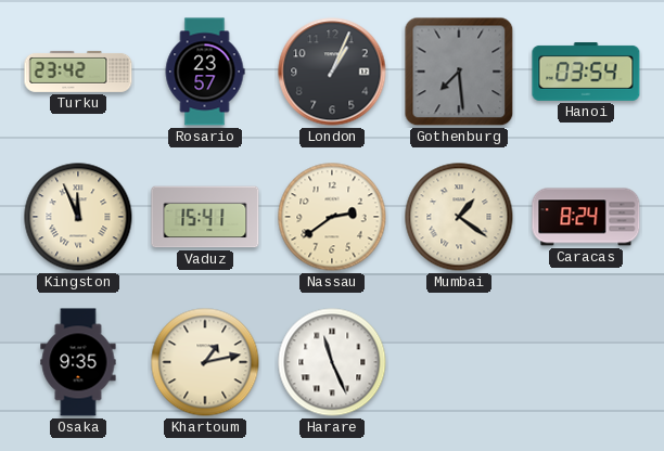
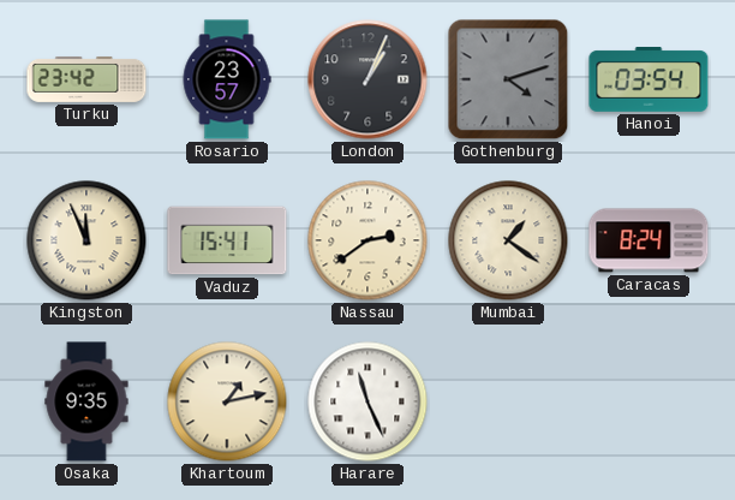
Gothenburg: 7:29 -> 4:12 (508, 79)
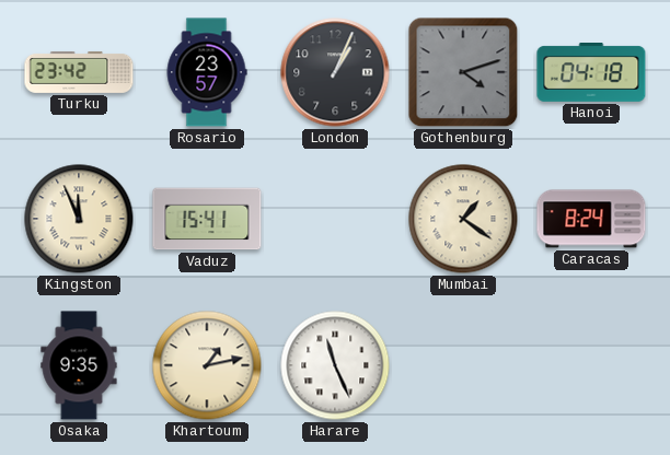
Hanoi: 03:54 -> 04:18 (591, 73)
Nassau: 2:39 -> none (367, 240)
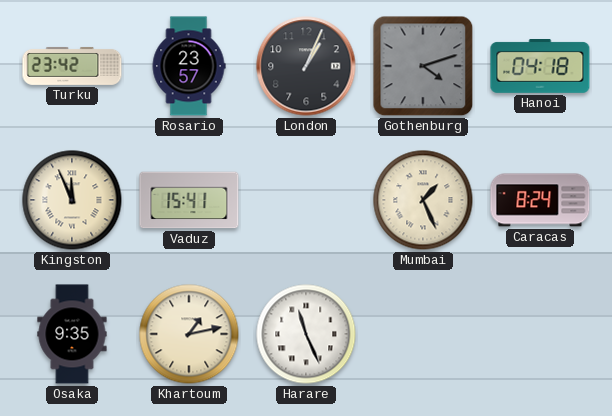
Mumbai: 1:21 -> 1:26 (423, 200)
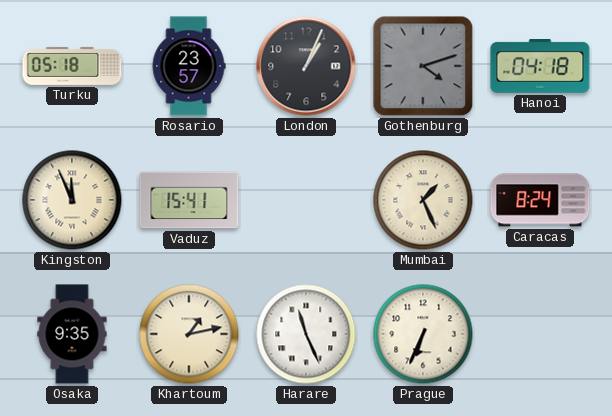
Turku: 23:42 -> 05:18 (72, 66)
Prague: none -> 6:34 (423, 334)
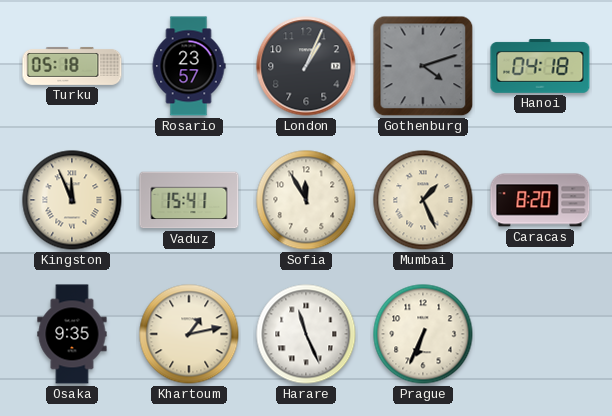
Sofia: none -> 11:55 (306, 200)
Caracas: 8:24 -> 8:20 (540, 200)
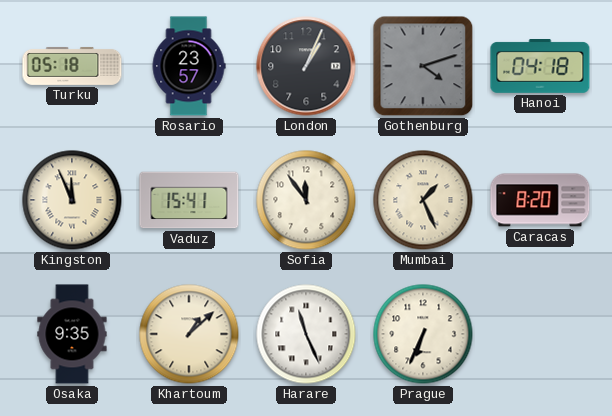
Sofia: 11:55 -> 11:54 (306, 200)
Khartoum: 1:13 -> 1:08 (189, 334)
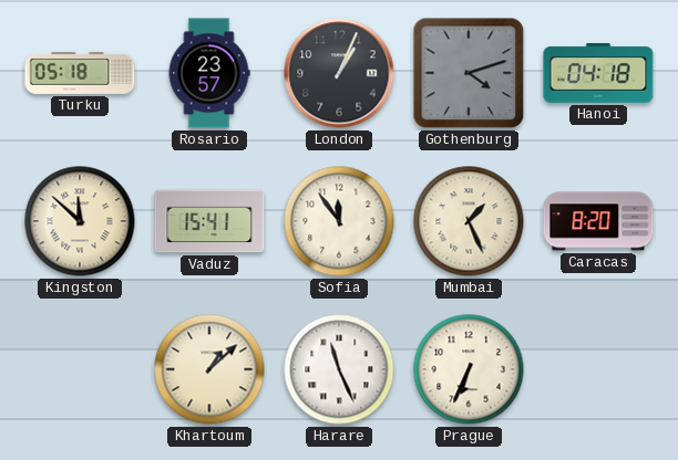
Kingston: 11:56 -> 11:52 (80, 221)
Osaka: 9:35 -> none (72, 334)
